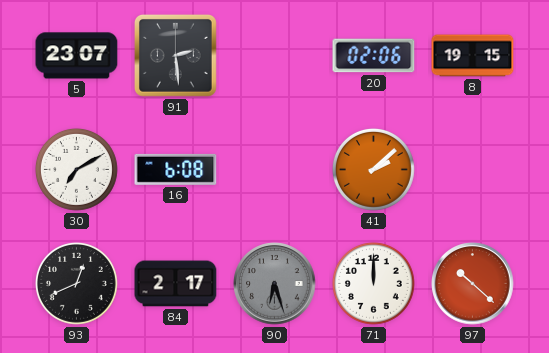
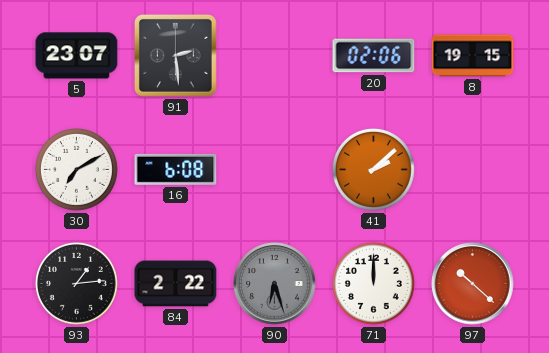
93: 12:41 -> 1:14 (76, 283)
84: 2:17 -> 2:22 (176, 284)
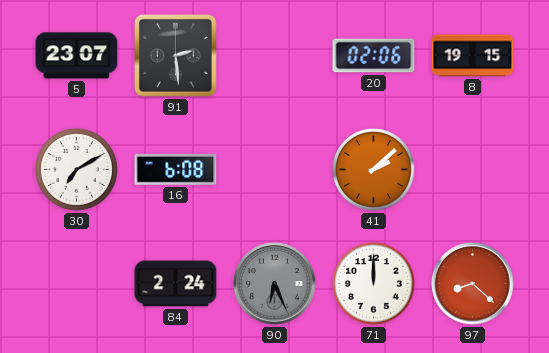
93: 1:14 -> none (76, 283)
84: 2:22 -> 2:24 (176, 284)
90: 6:27 -> 6:26 (275, 284)
97: 10:22 -> 8:22 (473, 284)
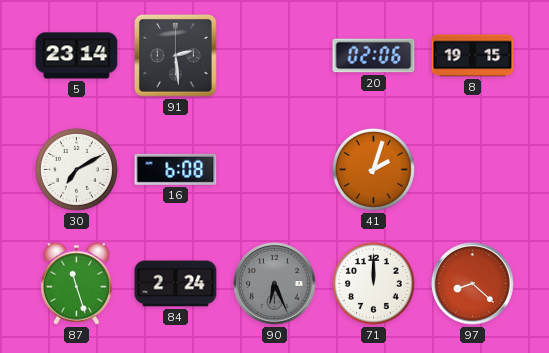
5: 23:07 -> 23:14 (77, 56)
41: 2:08 -> 2:03 (373, 169)
87: none -> 11:27 (76, 283)
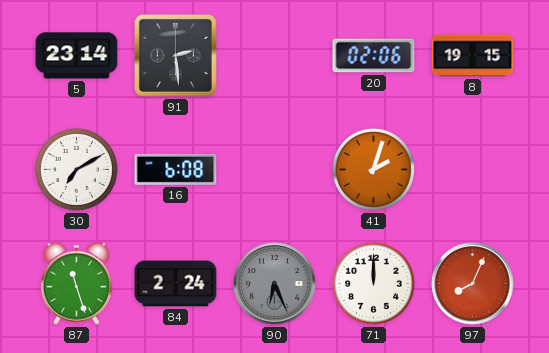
97: 8:22 -> 8:04 (473, 284)
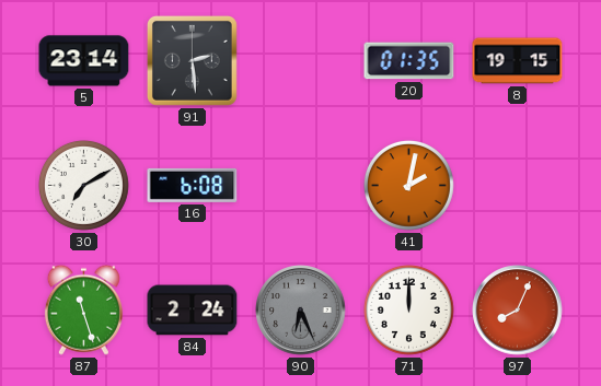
20: 02:06 -> 01:35 (409, 61)
41: 2:03 -> 2:02 (408, 185)
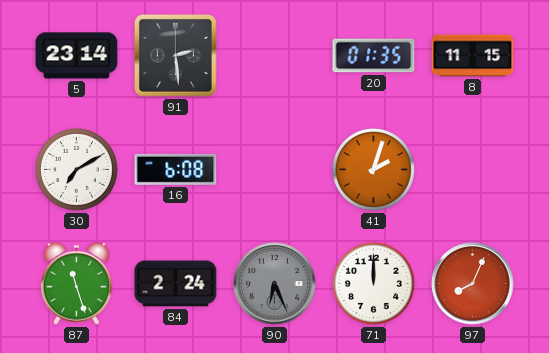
8: 19:15 -> 11:15 (473, 56)
41: 2:02 -> 2:03 (373, 169)
